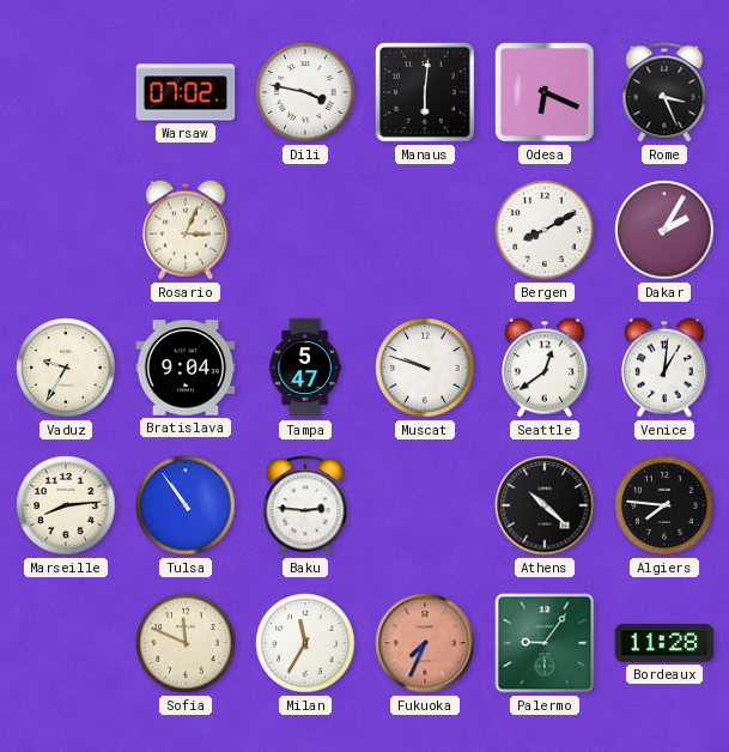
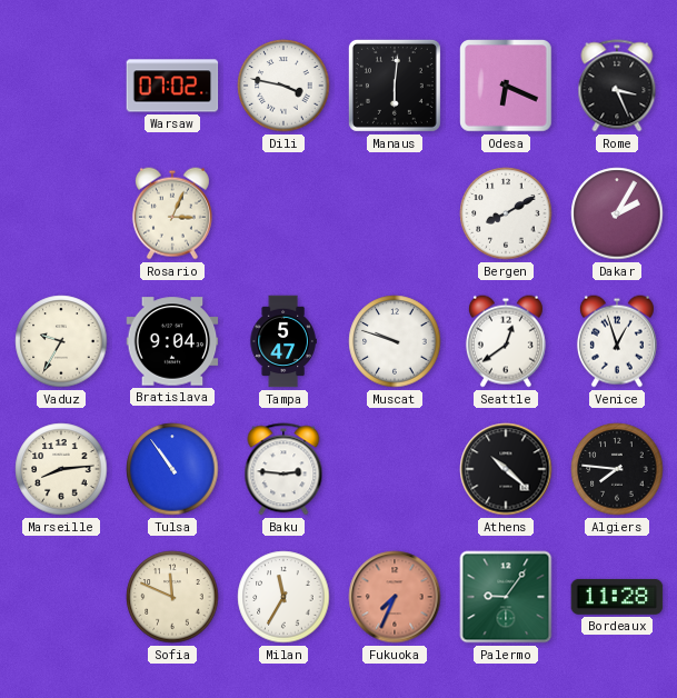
Venice: 1:01 -> 12:57 (617, 341)
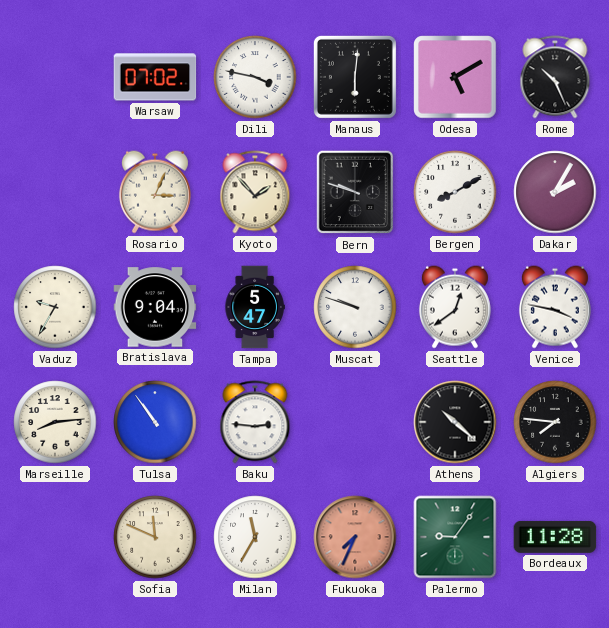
Odesa: 6:19 -> 5:10 (455, 77)
Rome: 3:26 -> 10:26 (555, 77)
Kyoto: none -> 1:53 (255, 192)
Bern: none -> 9:48 (355, 192)
Venice: 12:57 -> 3:47 (555, 307)
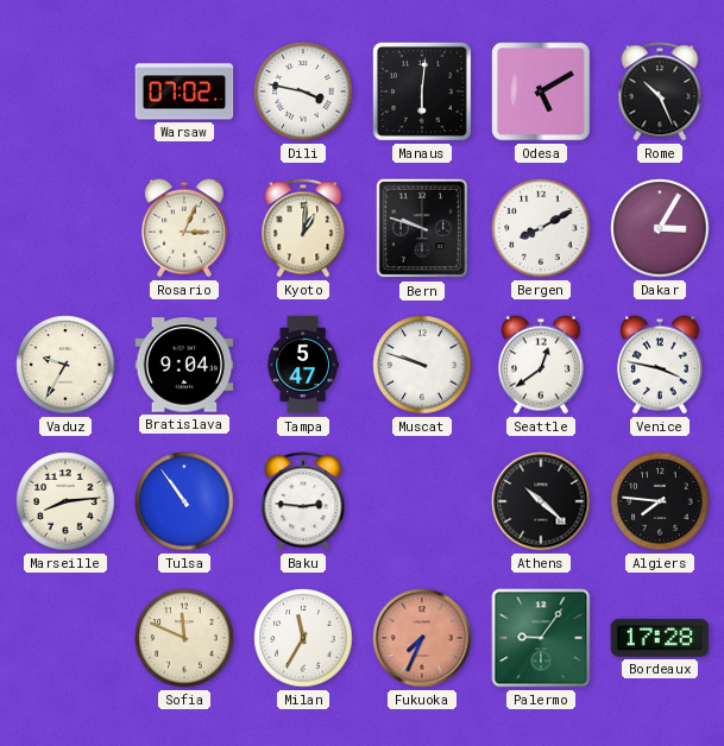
Kyoto: 1:53 -> 1:01 (303, 228)
Dakar: 2:05 -> 3:05 (660, 228)
Bordeaux: 11:28 -> 17:28 (660, 638)
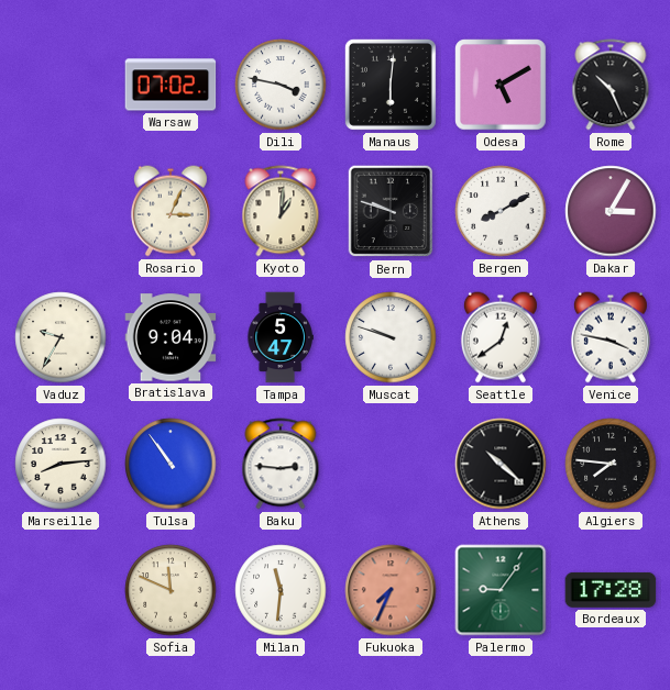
Milan: 11:35 -> 11:31 (281, 590)
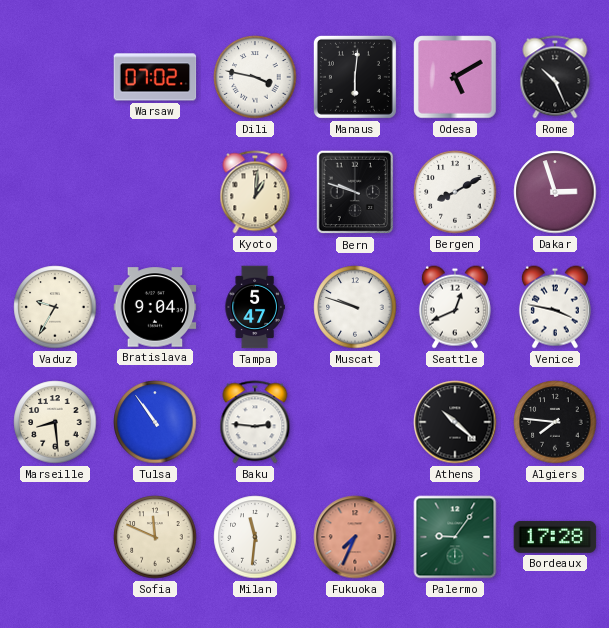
Rosario: 3:04 -> none (171, 211)
Dakar: 3:05 -> 2:57 (555, 192)
Seattle: 12:39 -> 12:41 (455, 307)
Marseille: 8:14 -> 8:29 (55, 422)
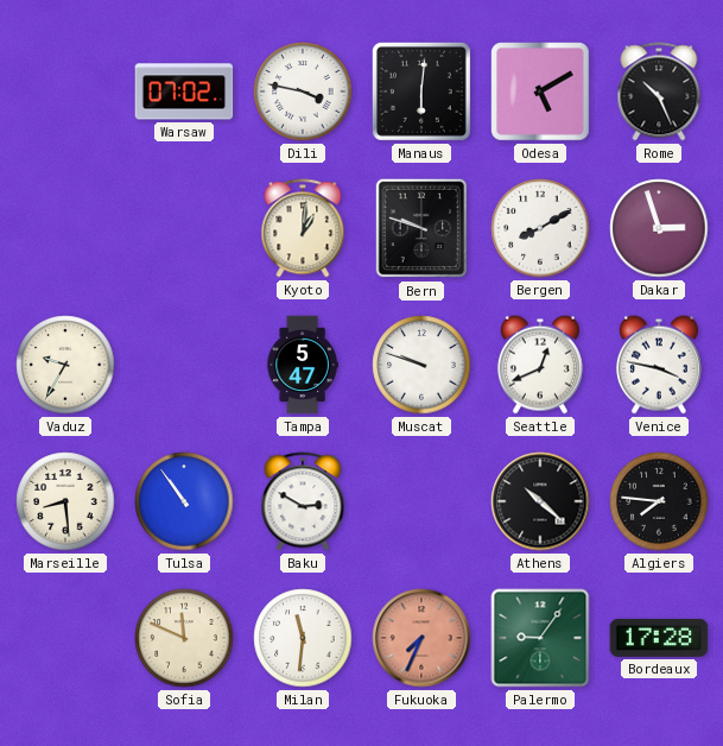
Bratislava: 9:04 -> none (155, 307)
Baku: 2:46 -> 2:50 (303, 501)
